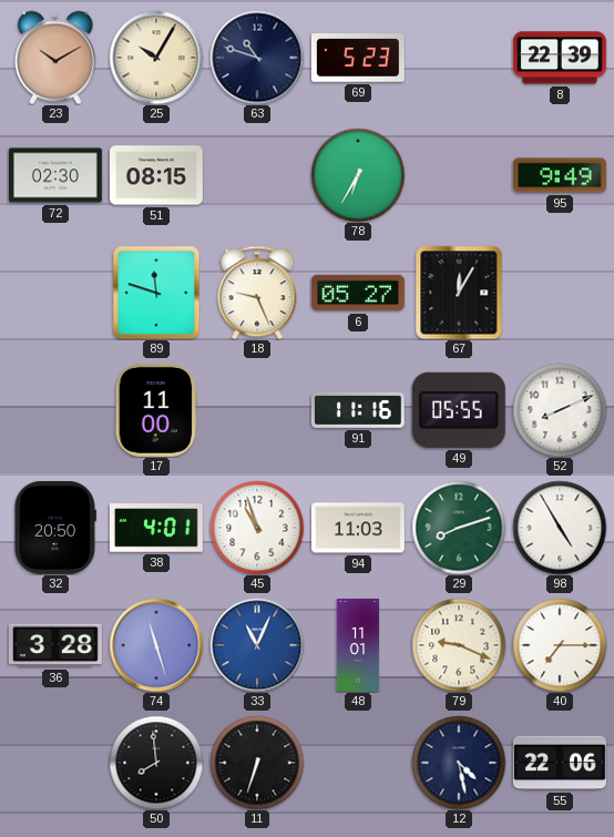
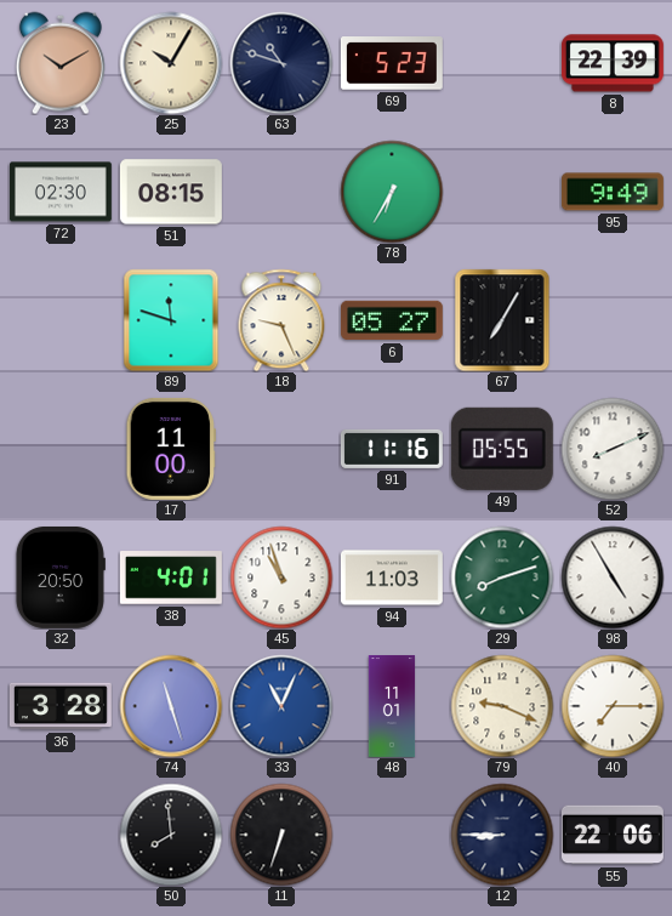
67: 12:05 -> 7:05 (502, 320)
12: 4:28 -> 8:45 (502, 835)
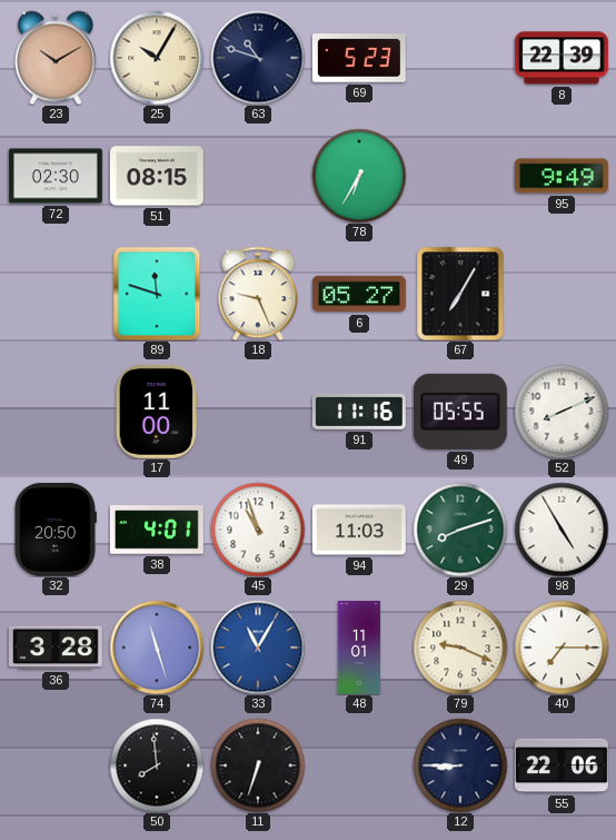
33: 11:04 -> 11:05 (258, 648)
